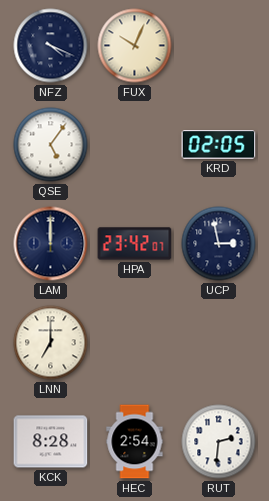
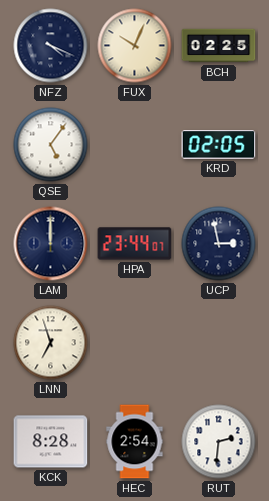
BCH: none -> 02:25 (219, 46)
HPA: 23:42 -> 23:44 (135, 244)
LNN: 7:00 -> 6:57 (51, 343)
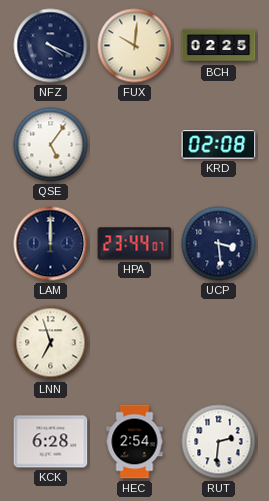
FUX: 10:04 -> 10:01 (135, 46)
KRD: 02:05 -> 02:08 (219, 145)
UCP: 2:58 -> 3:29 (219, 244)
KCK: 8:28 -> 6:28 (51, 442)
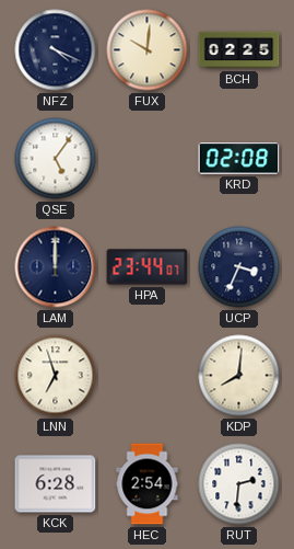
UCP: 3:29 -> 3:34 (239, 267)
KDP: none -> 8:01 (239, 376)
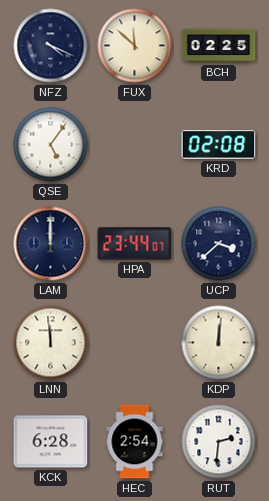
FUX: 10:01 -> 11:52 (135, 46)
UCP: 3:34 -> 3:38 (219, 244)
LNN: 6:57 -> 11:59 (51, 343)
KDP: 8:01 -> 12:01 (219, 343)
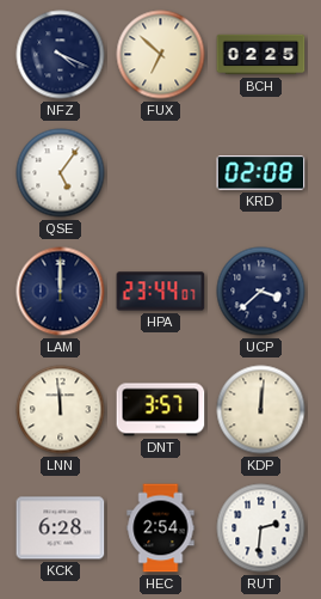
FUX: 11:52 -> 6:52 (161, 55)
DNT: none -> 3:57 (161, 410)
